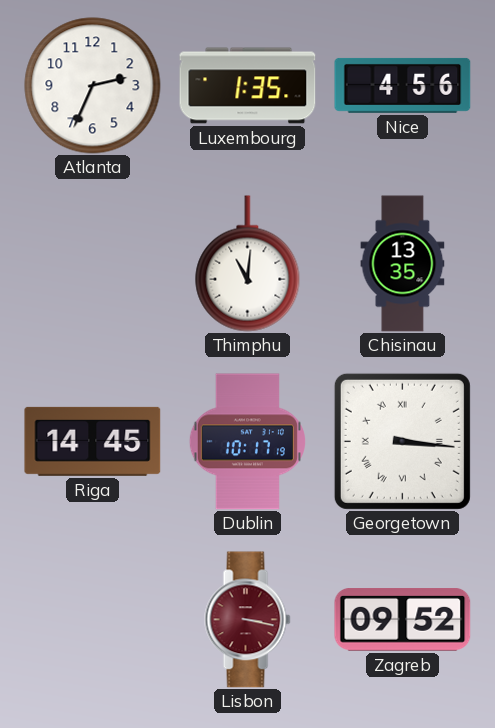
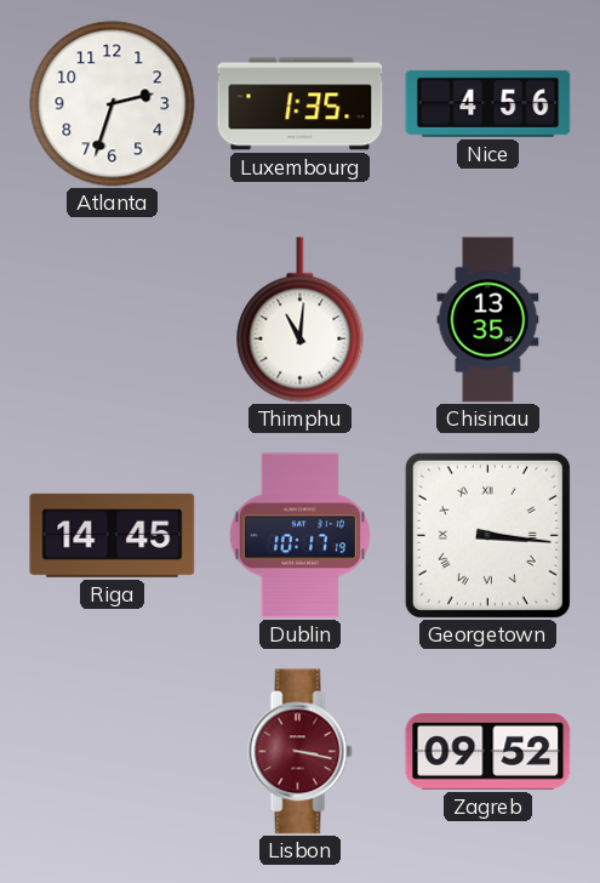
Atlanta: 2:34 -> 2:33 (113, 104)
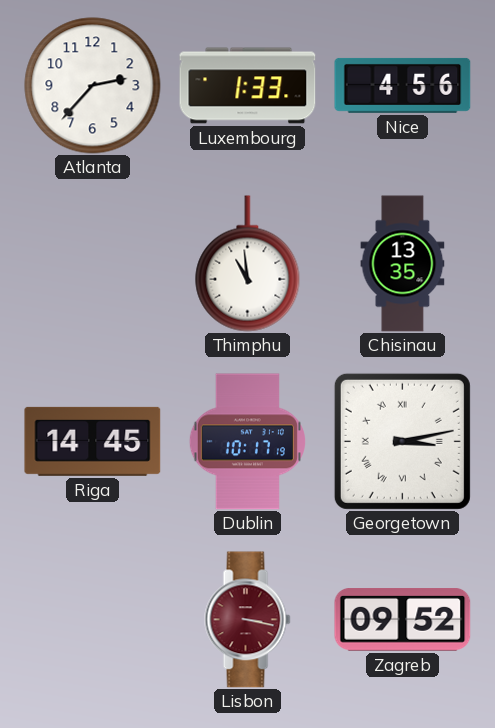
Atlanta: 2:33 -> 2:37 (93, 86)
Luxembourg: 1:35 -> 1:33 (248, 86)
Thimphu: 11:01 -> 10:59 (248, 264)
Georgetown: 3:16 -> 3:13 (402, 441)
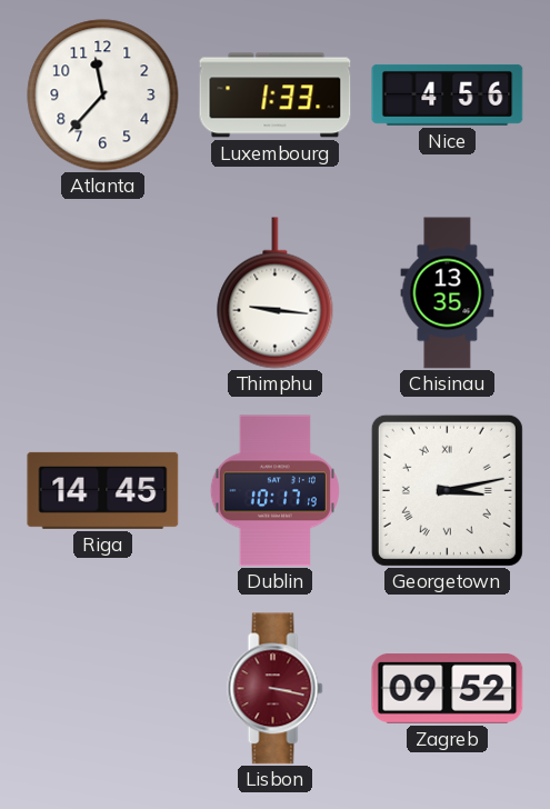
Atlanta: 2:37 -> 11:37 (103, 96)
Thimphu: 10:59 -> 9:16 (276, 293)
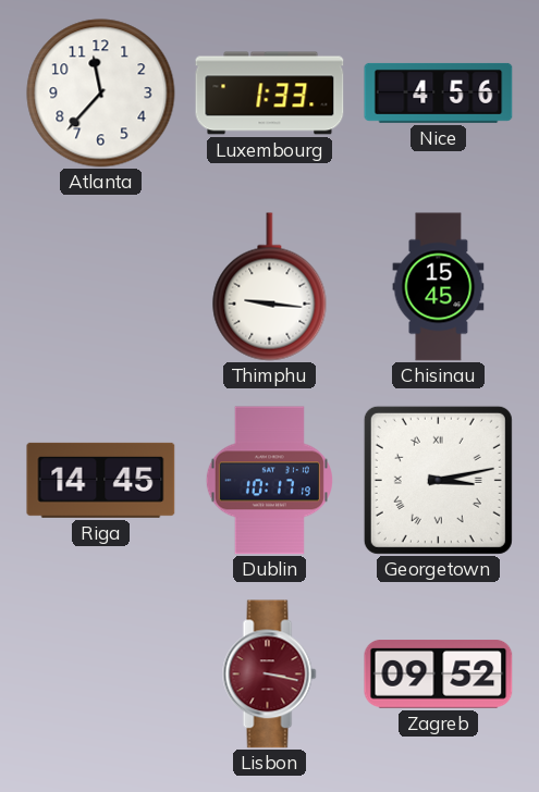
Chisinau: 13:35 -> 15:45 (439, 287)
